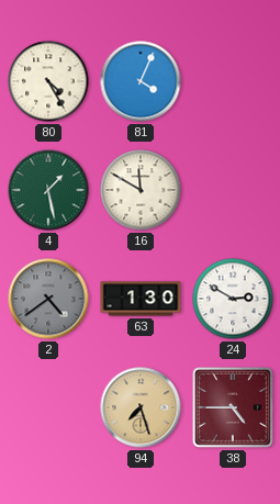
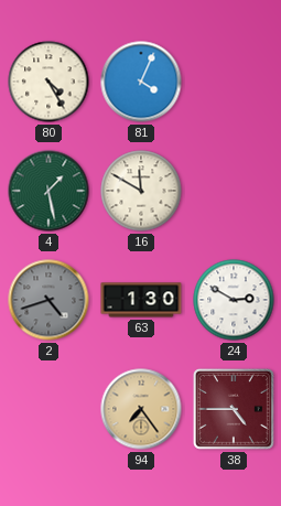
2: 4:39 -> 4:42 (48, 300)
94: 7:27 -> 7:24 (141, 409)
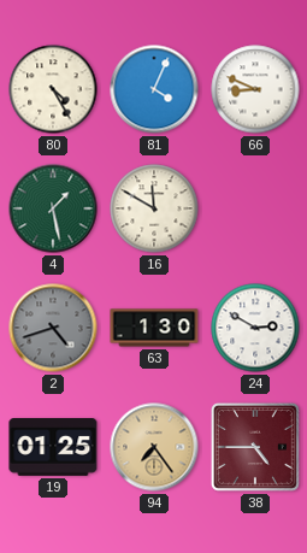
66: none -> 8:49 (255, 89)
19: none -> 01:25 (53, 448)
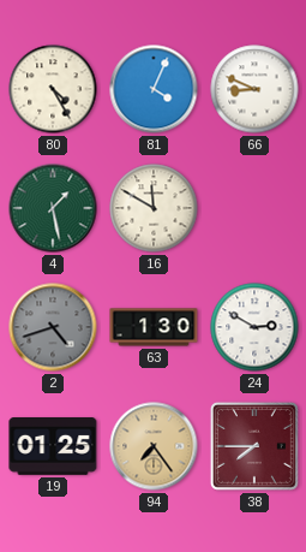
38: 4:45 -> 7:45 (254, 446)
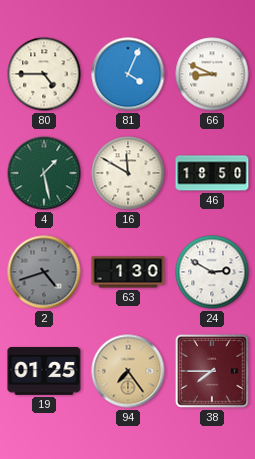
80: 4:25 -> 4:45 (44, 74)
46: none -> 18:50 (212, 173)
